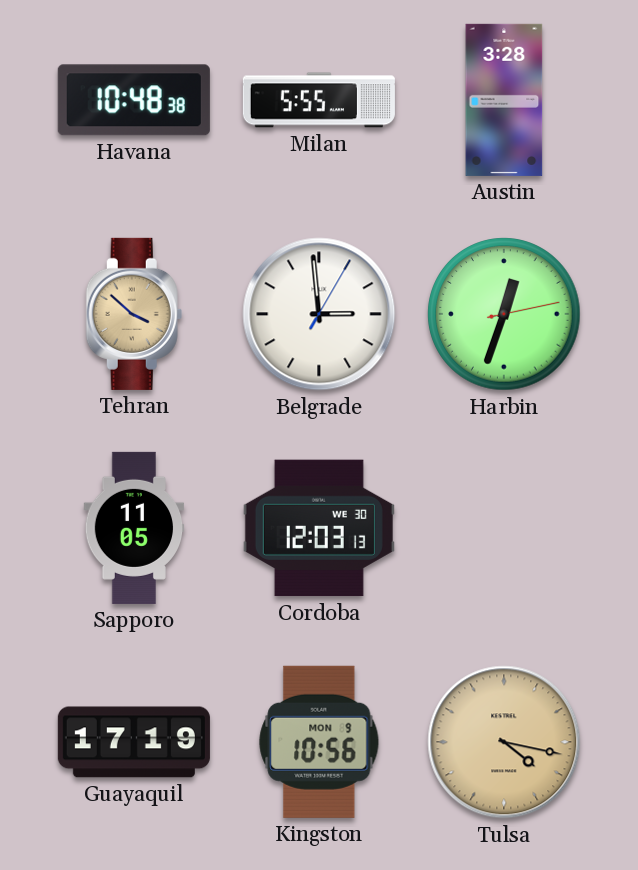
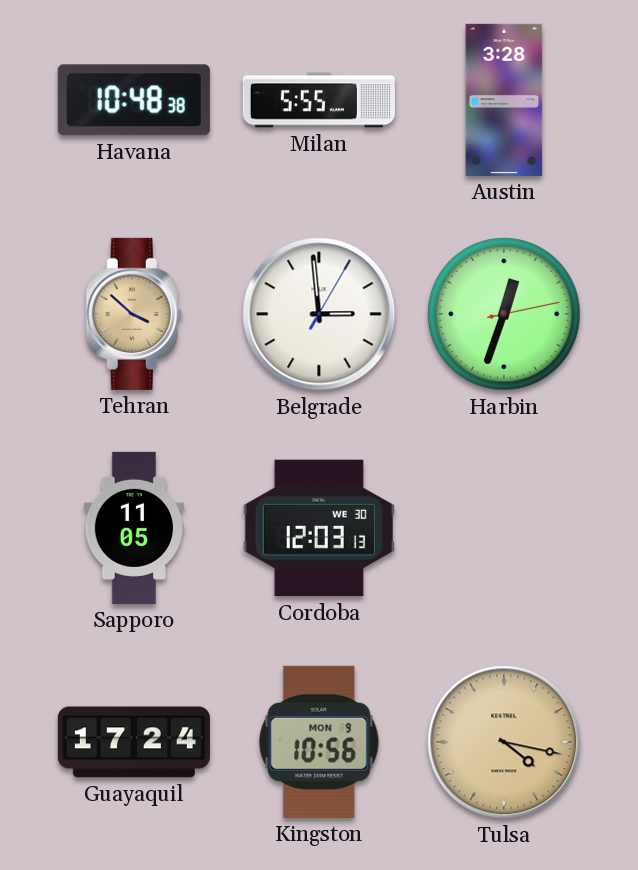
Guayaquil: 17:19 -> 17:24 (134, 742)
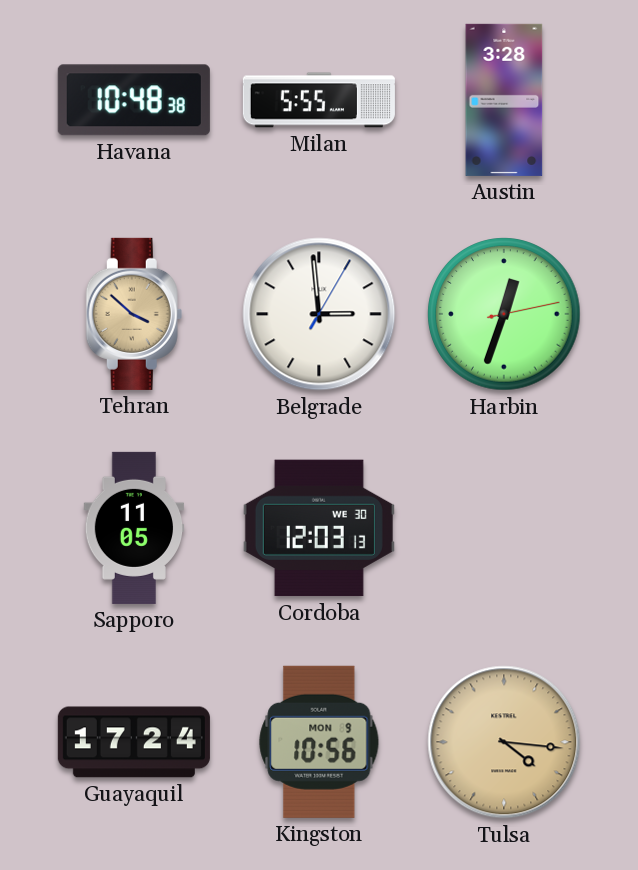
Tulsa: 4:17 -> 4:16 (504, 742)
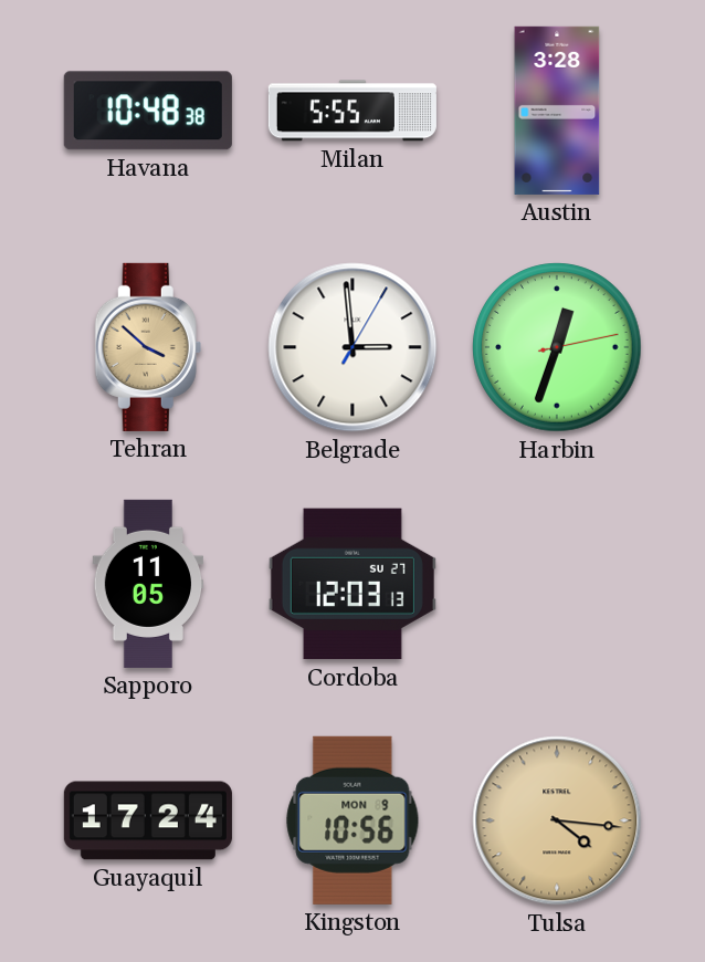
Cordoba date: WE 30 -> SU 27 (352, 584)
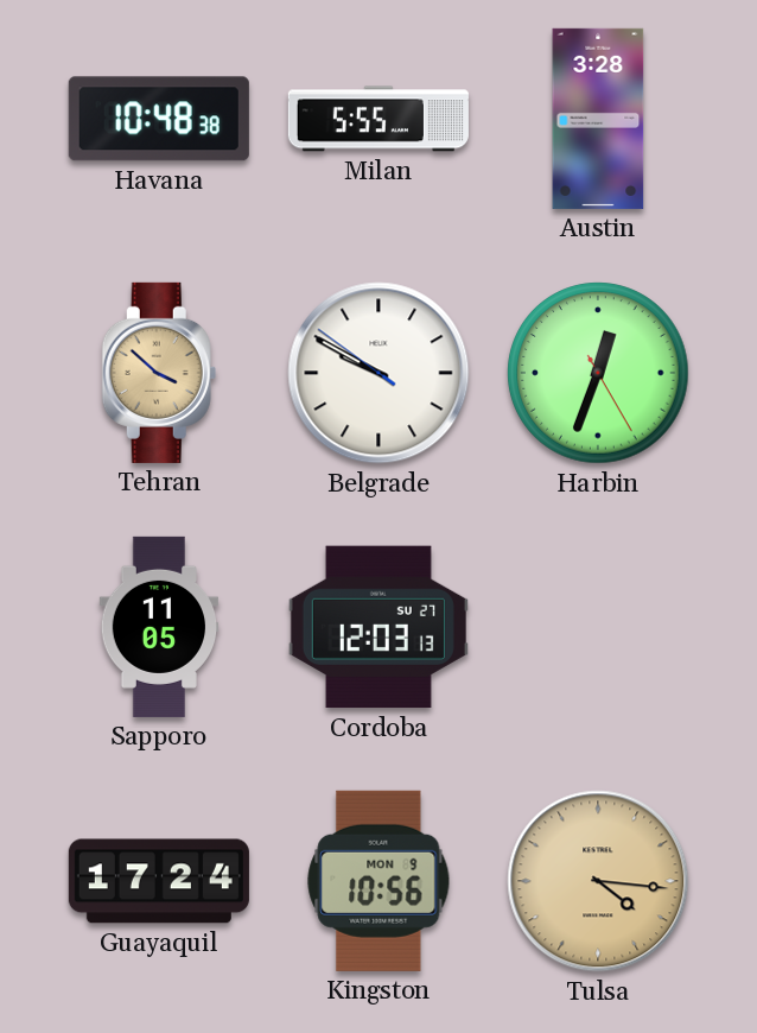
Belgrade: 2:59 -> 9:49 (378, 373)
Harbin: 12:33:13 -> 12:33:25 (598, 373)
